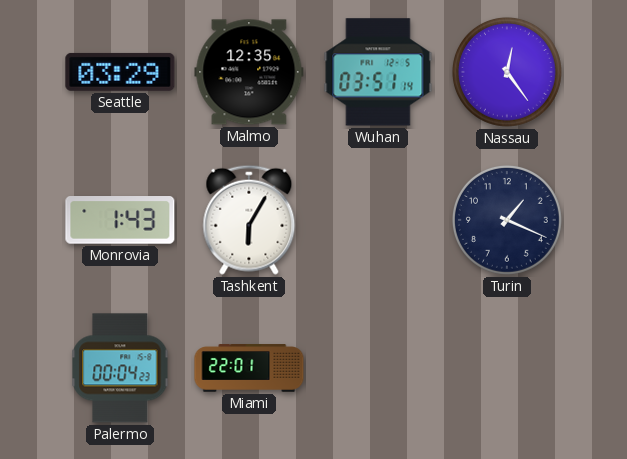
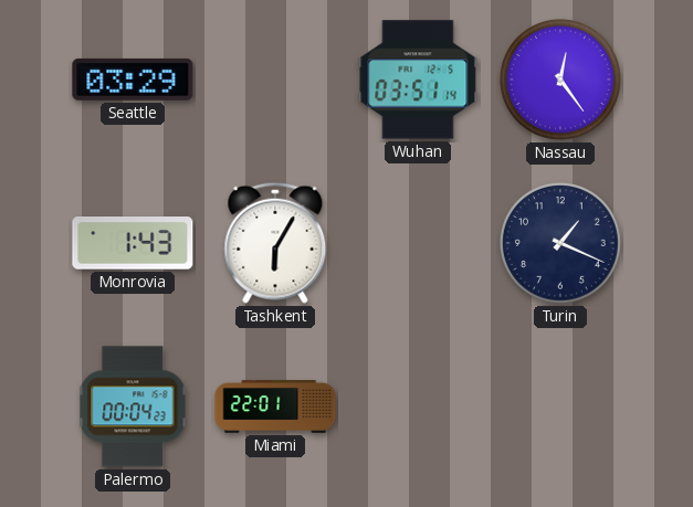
Malmo: 12:35 -> none (249, 72)
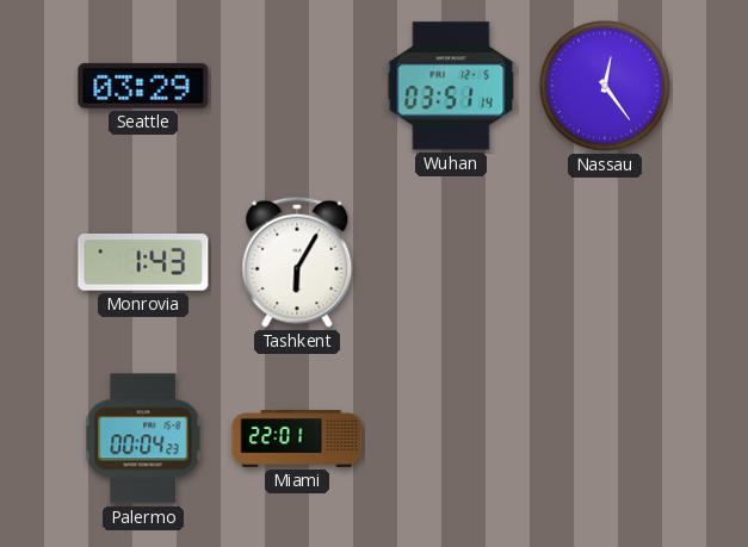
Turin: 1:19 -> none (560, 243)
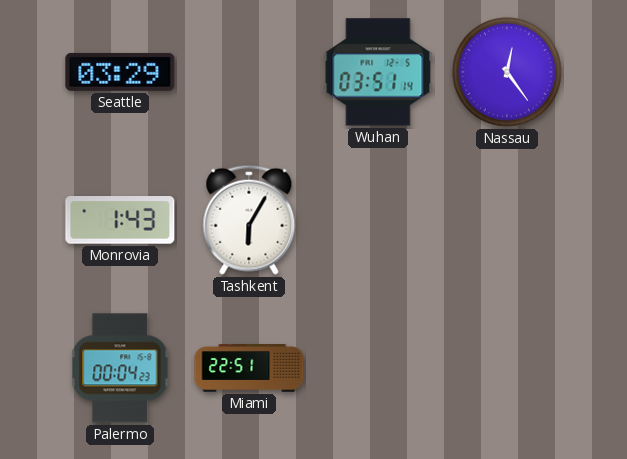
Miami: 22:01 -> 22:51 (249, 368)
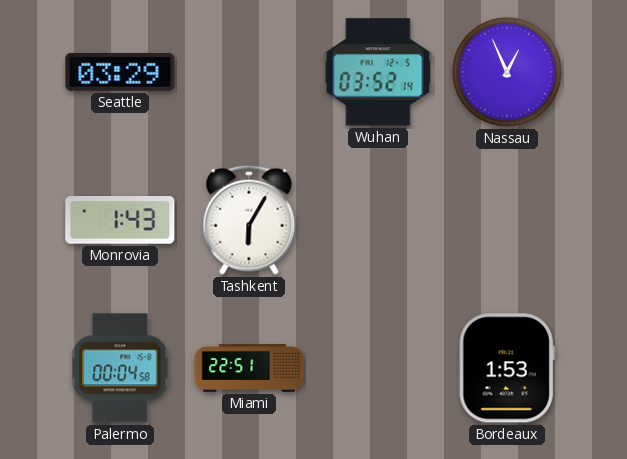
Wuhan: 03:51 -> 03:52 (378, 72)
Nassau: 12:24 -> 12:56 (507, 72)
Palermo: 00:04:23 -> 00:04:58 (120, 368)
Bordeaux: none -> 1:53 (507, 368)
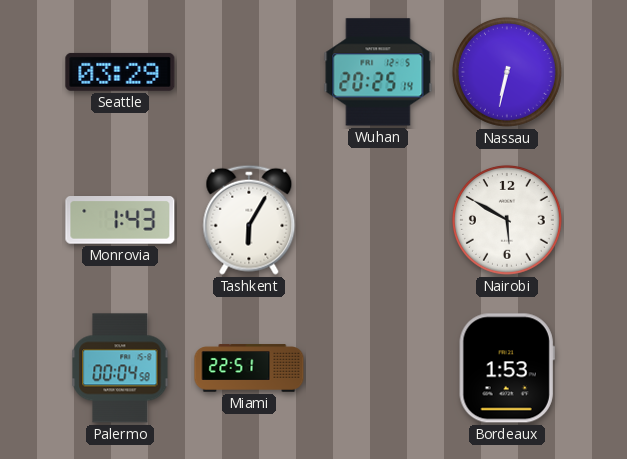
Wuhan: 03:52 -> 20:25 (378, 72)
Nassau: 12:56 -> 6:32 (507, 72)
Nairobi: none -> 5:50 (507, 220)
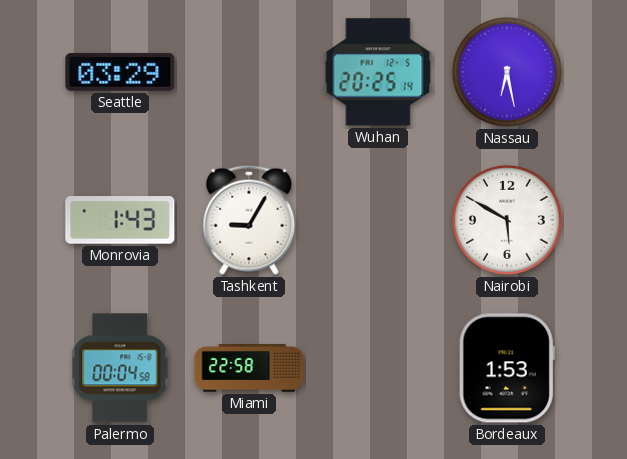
Nassau: 6:32 -> 6:28 (507, 72)
Tashkent: 6:05 -> 9:05 (249, 220)
Miami: 22:51 -> 22:58 (249, 368)
